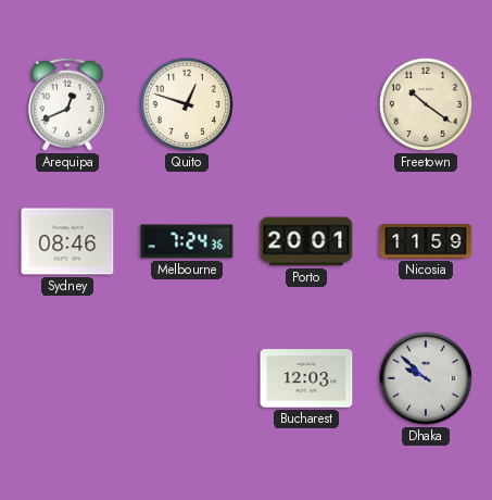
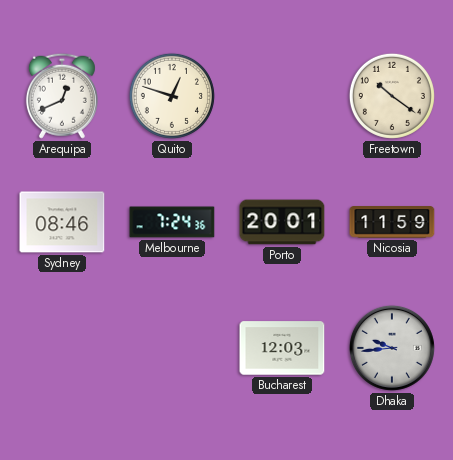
Dhaka: 9:52 -> 9:44 (392, 348)
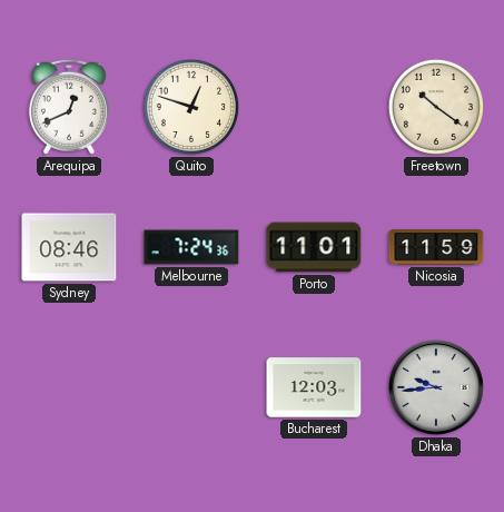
Porto: 20:01 -> 11:01 (314, 247)
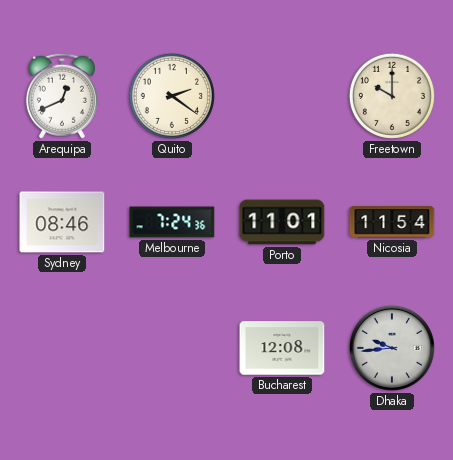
Quito: 12:48 -> 2:21 (172, 96)
Freetown: 10:21 -> 10:00 (392, 96)
Nicosia: 11:59 -> 11:54 (392, 222)
Bucharest: 12:03 -> 12:08 (282, 348)
